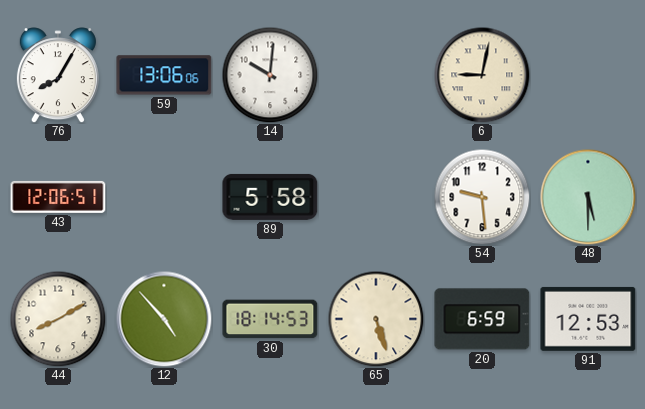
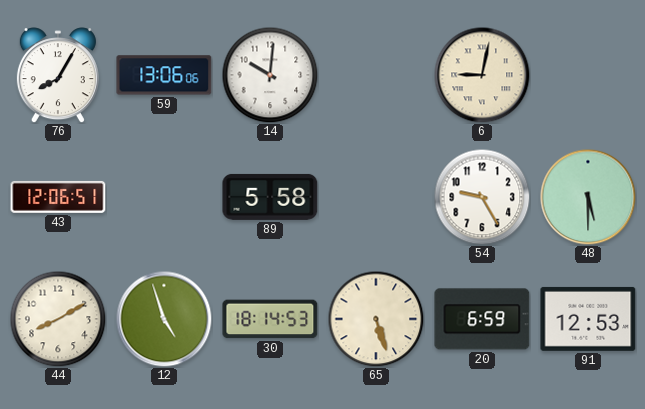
54: 9:29 -> 9:25 (482, 197)
12: 4:53 -> 4:57 (164, 319)
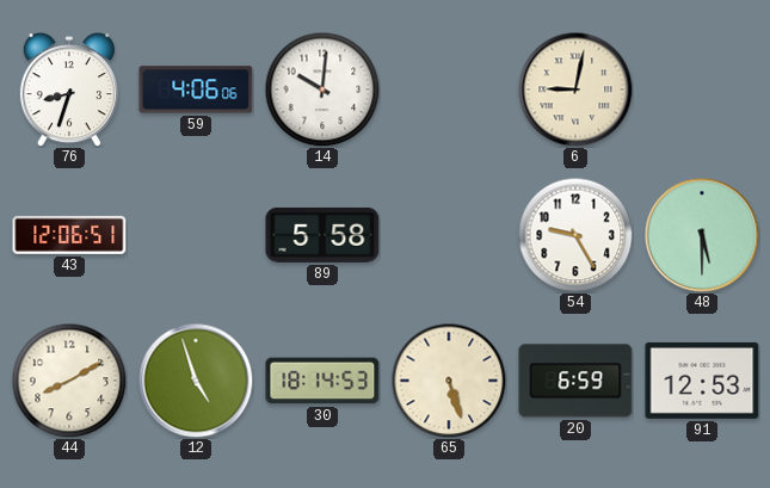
76: 8:05 -> 8:33 (69, 89)
59: 13:06 -> 4:06 (196, 89)
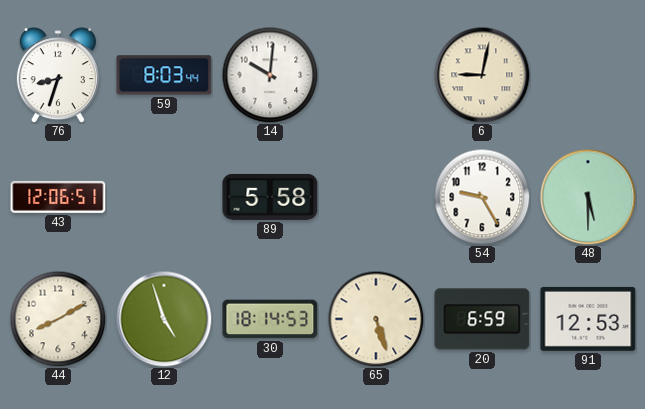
59: 4:06 -> 8:03 (164, 75)
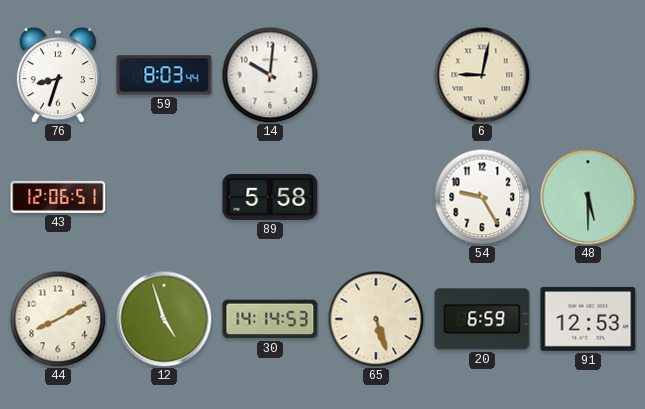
30: 18:14 -> 14:14 (270, 319)
